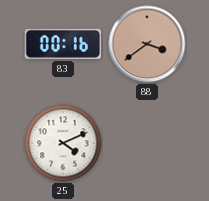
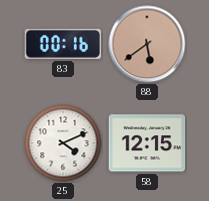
88: 3:39 -> 5:39 (147, 44)
58: none -> 12:15 (147, 143)
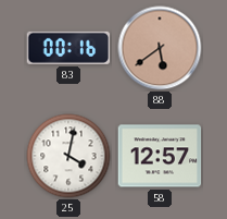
25: 4:11 -> 4:02 (68, 156)
58: 12:15 -> 12:57 (160, 156)
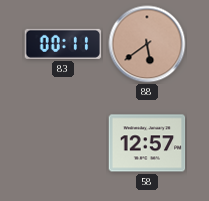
83: 00:16 -> 00:11 (63, 44)
25: 4:02 -> none (68, 156)
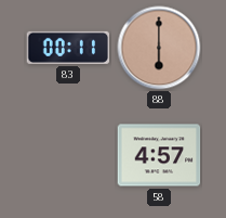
88: 5:39 -> 6:00 (159, 48)
58: 12:57 -> 4:57 (159, 155)
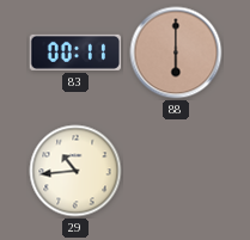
29: none -> 10:44 (75, 171)
58: 4:57 -> none (159, 155)
